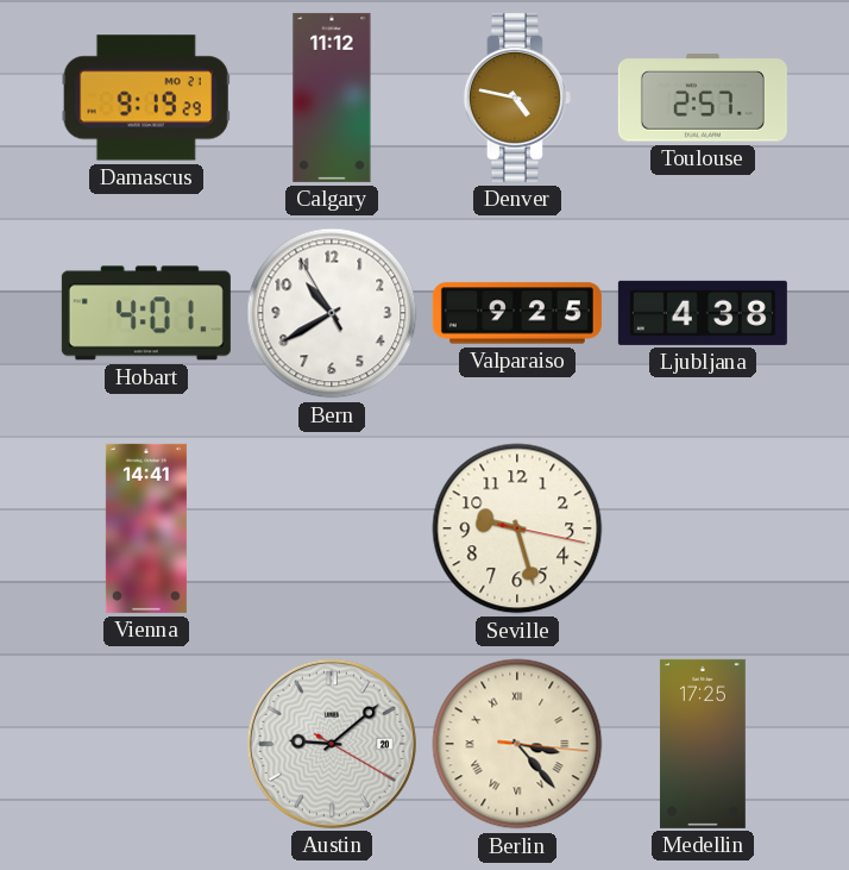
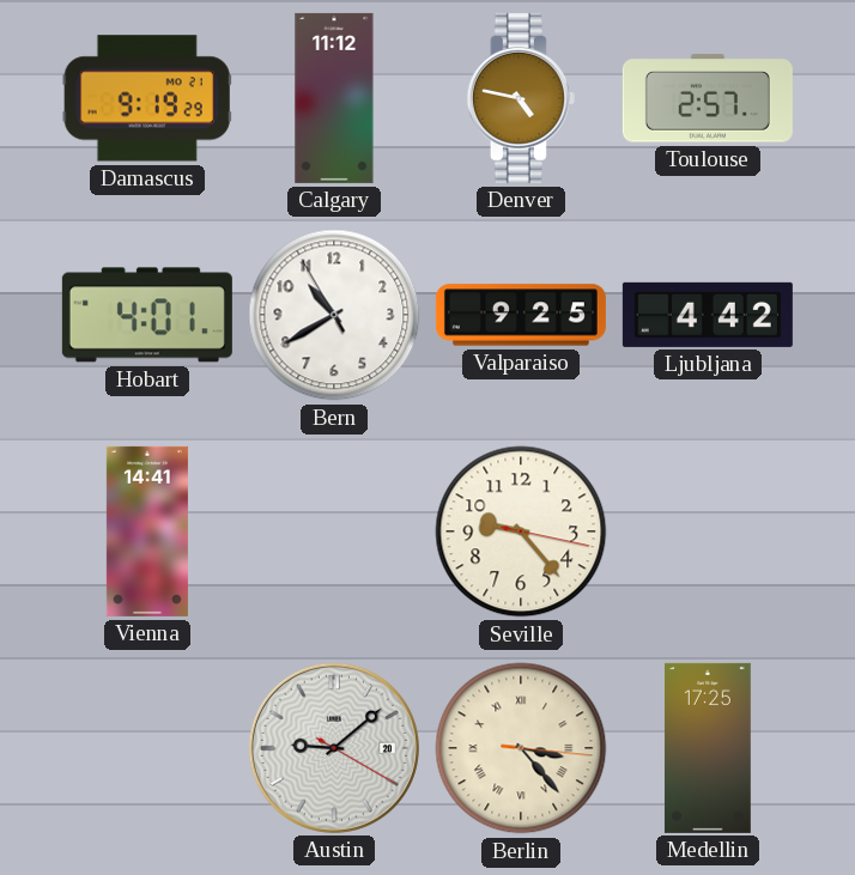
Ljubljana: 4:38 -> 4:42 (708, 315)
Seville: 9:27 -> 9:23 (521, 531)
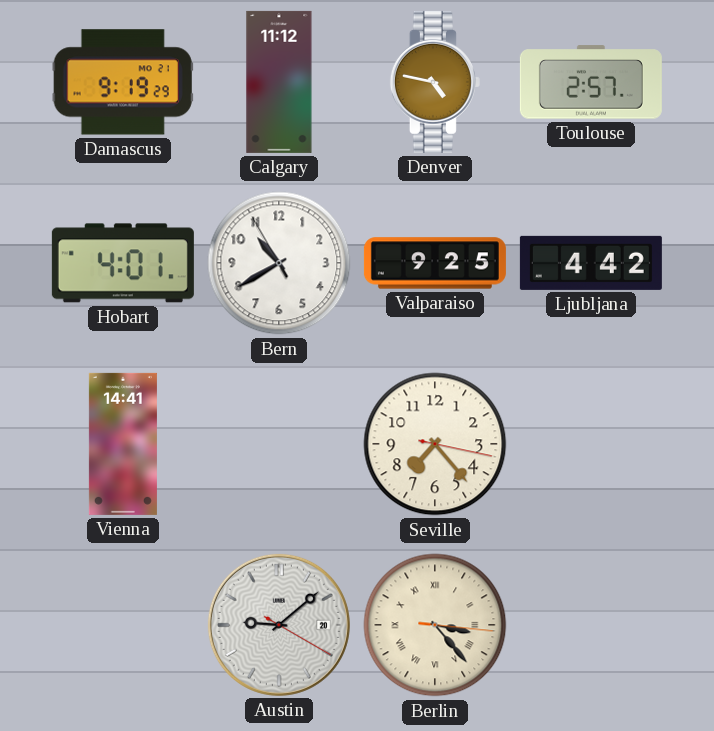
Seville: 9:23 -> 7:23 (435, 444)
Medellin: 17:25 -> none (708, 748)
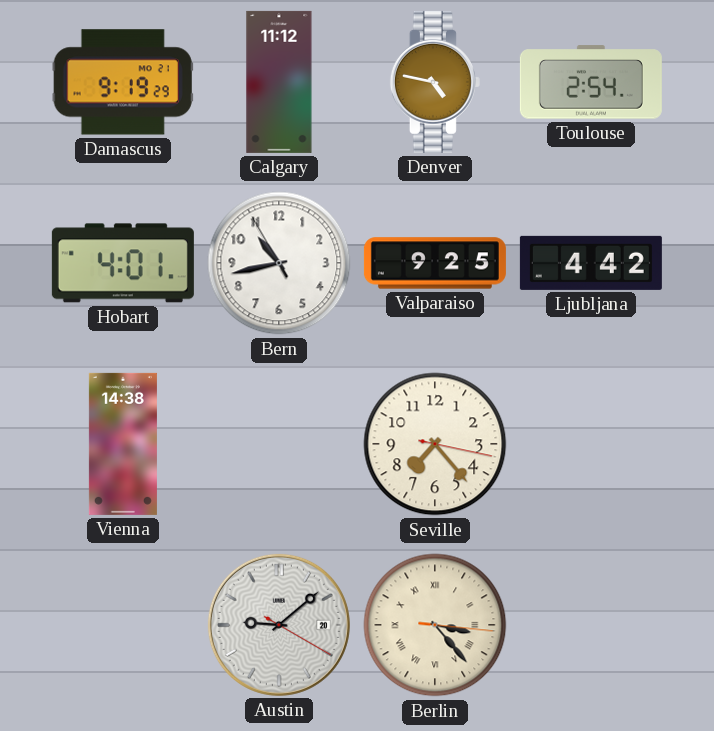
Toulouse: 2:57 -> 2:54 (591, 82)
Bern: 10:39 -> 10:42 (279, 263)
Vienna: 14:41 -> 14:38 (123, 444)
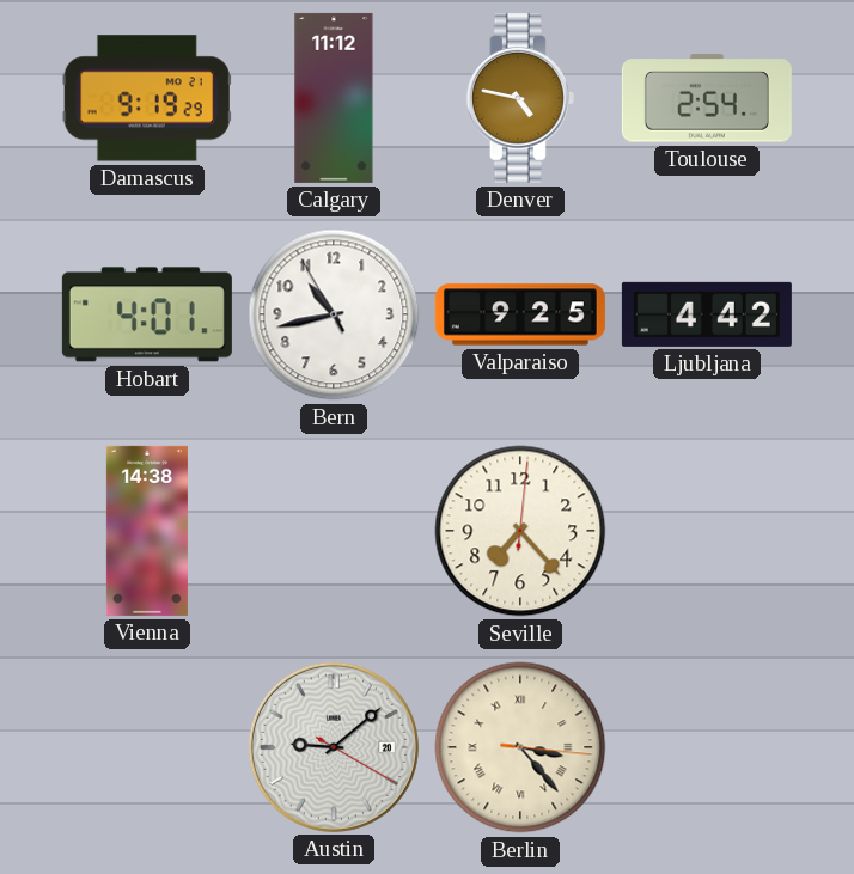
Seville: 7:23:17 -> 7:23:01 (520, 531)
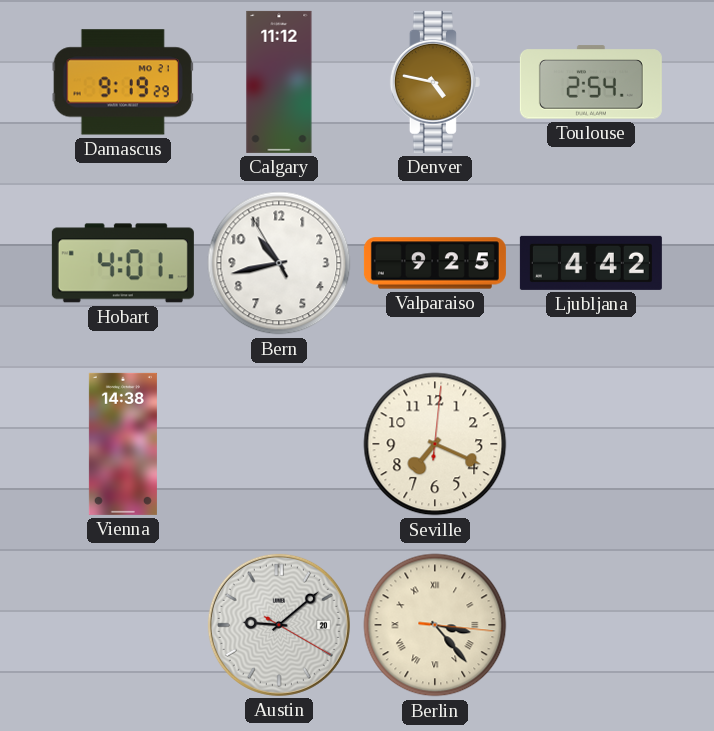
Seville: 7:23 -> 7:19 (435, 444)
